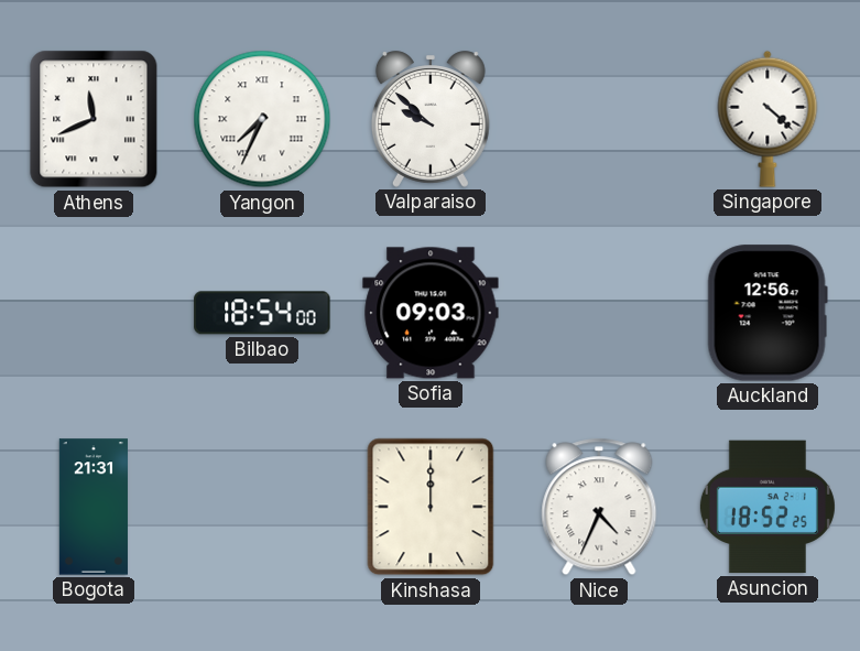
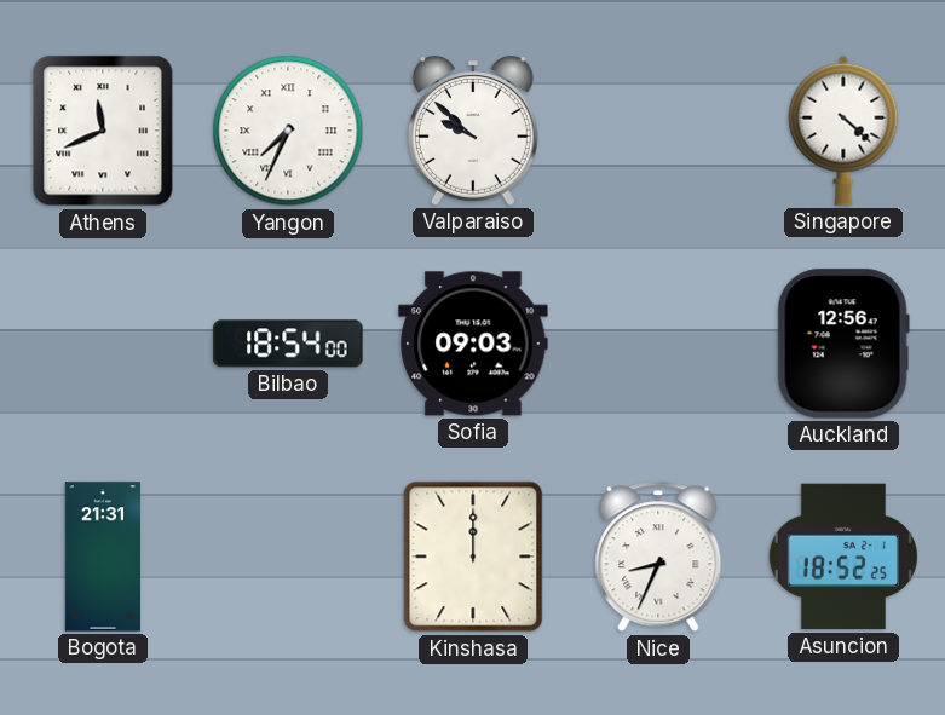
Nice: 4:34 -> 8:34 (658, 557)
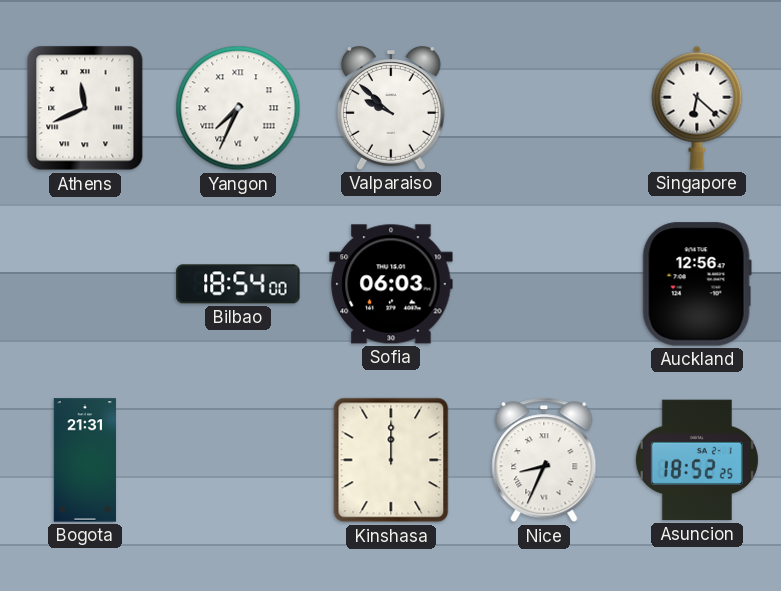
Singapore: 4:22 -> 6:22 (697, 108)
Sofia: 09:03 -> 06:03 (391, 284)
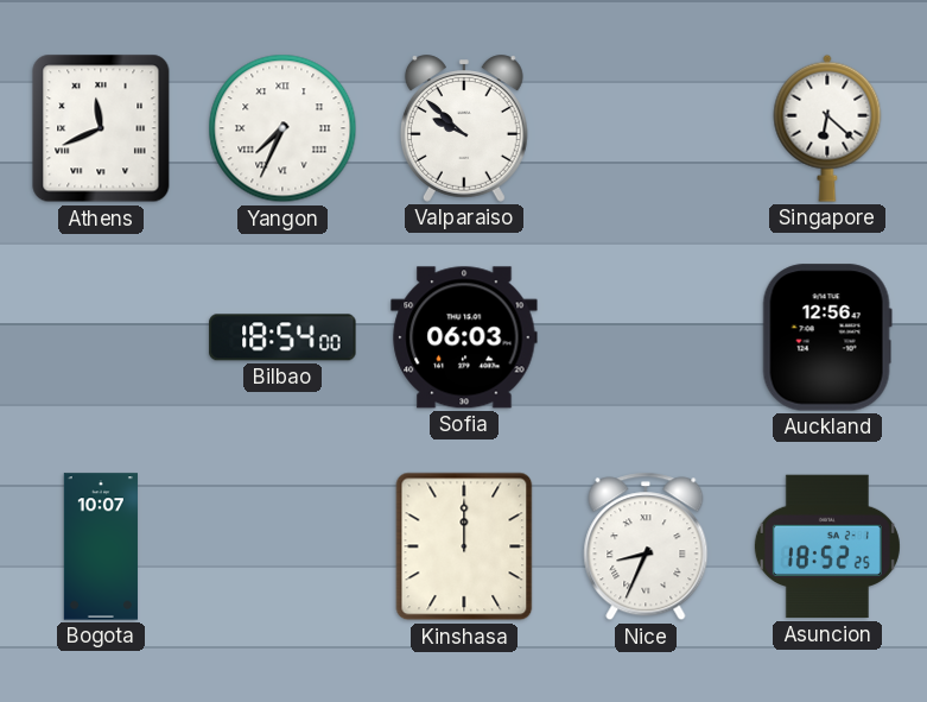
Bogota: 21:31 -> 10:07 (101, 546)
